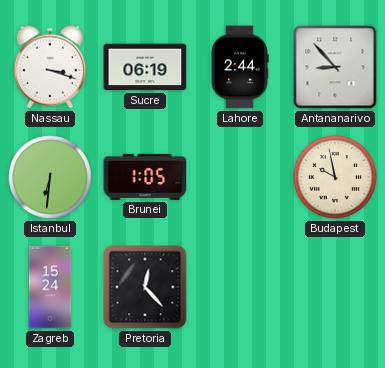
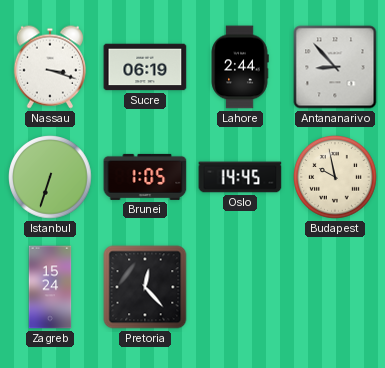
Istanbul: 6:31 -> 6:33 (50, 177)
Oslo: none -> 14:45 (240, 177)
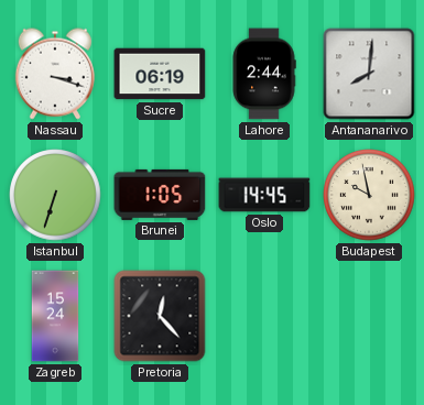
Antananarivo: 8:53 -> 8:01 (369, 74)
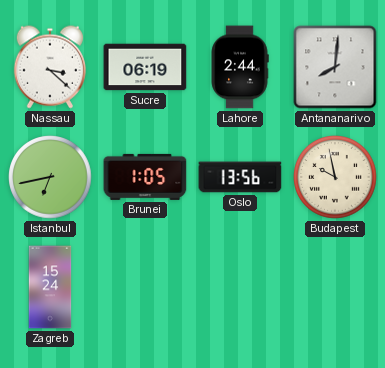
Nassau: 3:18 -> 3:22 (50, 67)
Istanbul: 6:33 -> 6:43 (50, 177)
Oslo: 14:45 -> 13:56 (240, 177)
Pretoria: 12:23 -> none (160, 316)
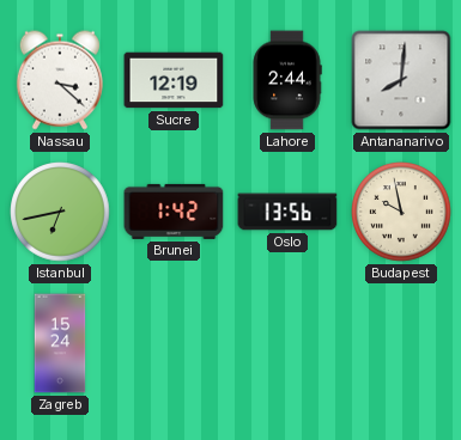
Sucre: 06:19 -> 12:19 (174, 80)
Brunei: 1:05 -> 1:42 (174, 212)
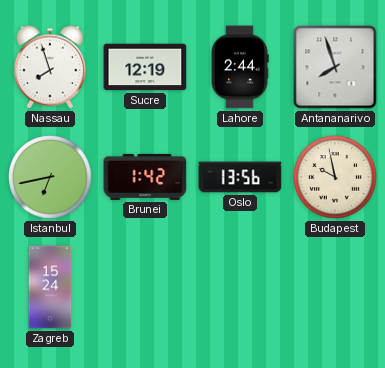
Nassau: 3:22 -> 7:57 (50, 67)
Antananarivo: 8:01 -> 7:57 (335, 67)
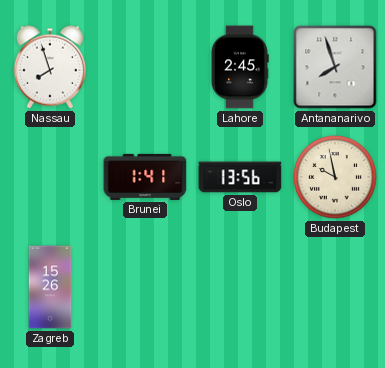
Sucre: 12:19 -> none (145, 67)
Lahore: 2:44 -> 2:45 (240, 67)
Istanbul: 6:43 -> none (50, 177)
Brunei: 1:42 -> 1:41 (145, 177)
Zagreb: 15:24 -> 15:26 (50, 287)
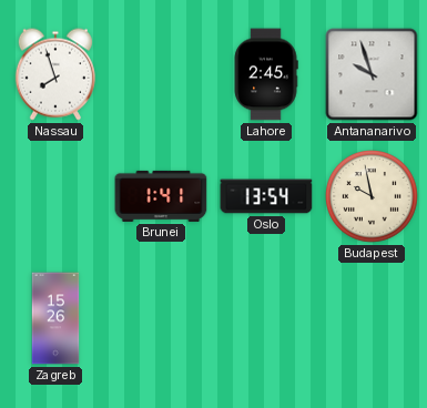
Antananarivo: 7:57 -> 9:57 (372, 74)
Oslo: 13:56 -> 13:54 (266, 196)
